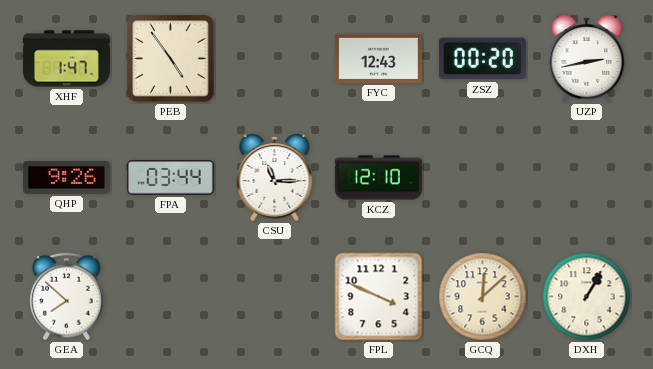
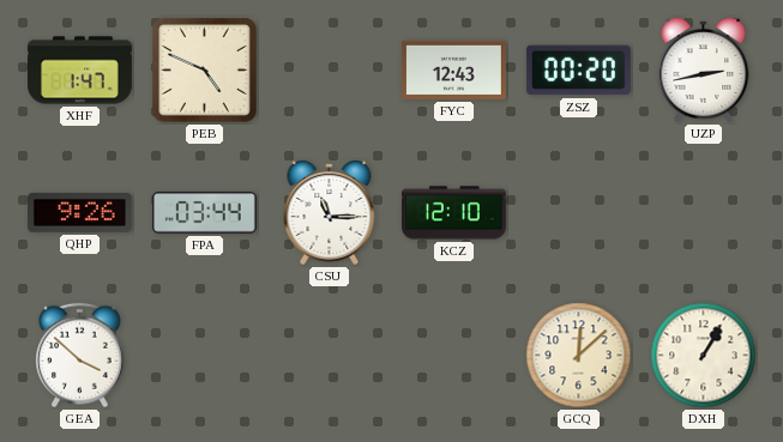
PEB: 4:54 -> 4:49 (205, 71)
GEA: 7:52 -> 3:52 (80, 356)
FPL: 3:49 -> none (379, 297)
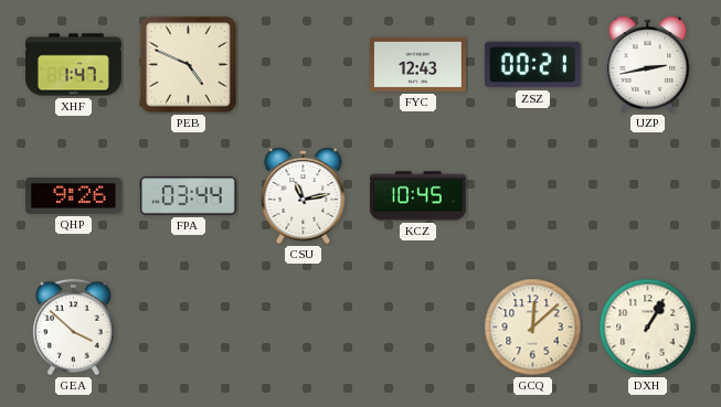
ZSZ: 00:20 -> 00:21 (532, 65)
CSU: 11:15 -> 11:13 (304, 195)
KCZ: 12:10 -> 10:45 (417, 196)
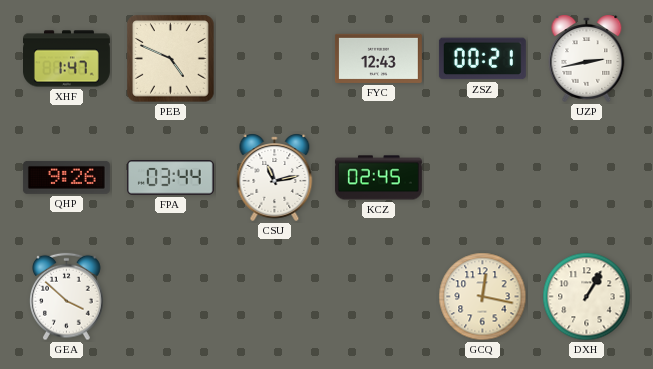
KCZ: 10:45 -> 02:45 (378, 178)
GCQ: 12:08 -> 12:17 (483, 297)
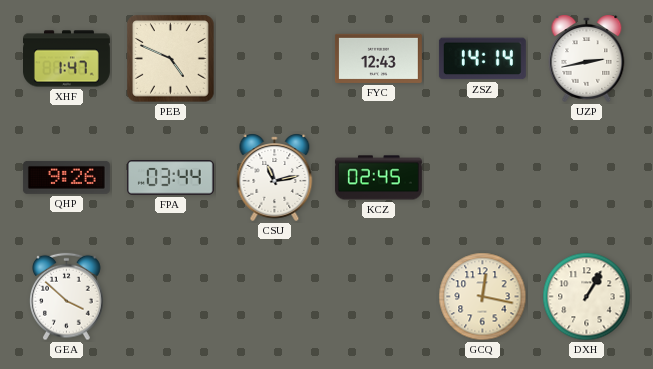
ZSZ: 00:21 -> 14:14 (482, 59)
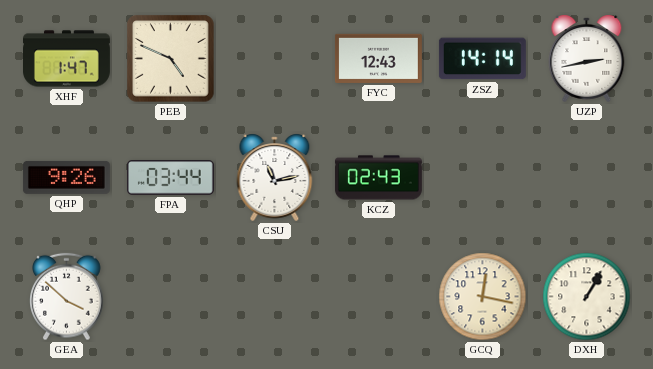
KCZ: 02:45 -> 02:43 (378, 178)
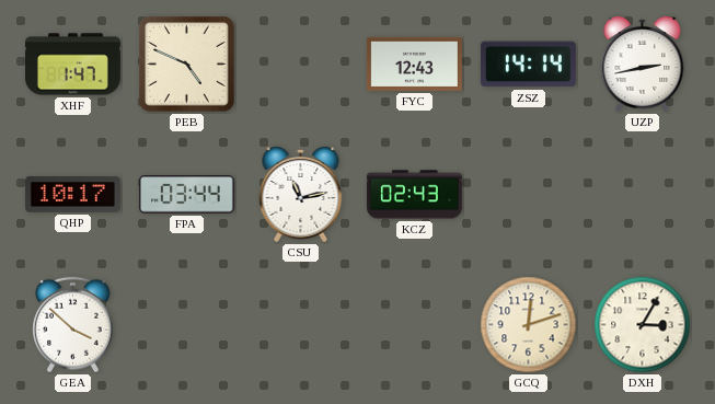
QHP: 9:26 -> 10:17 (72, 194)
GCQ: 12:17 -> 12:12 (529, 325)
DXH: 1:05 -> 3:05 (643, 325)
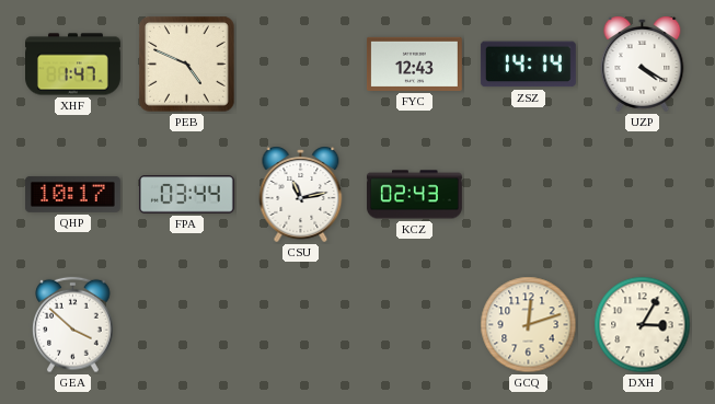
UZP: 2:43 -> 4:20 (643, 64)
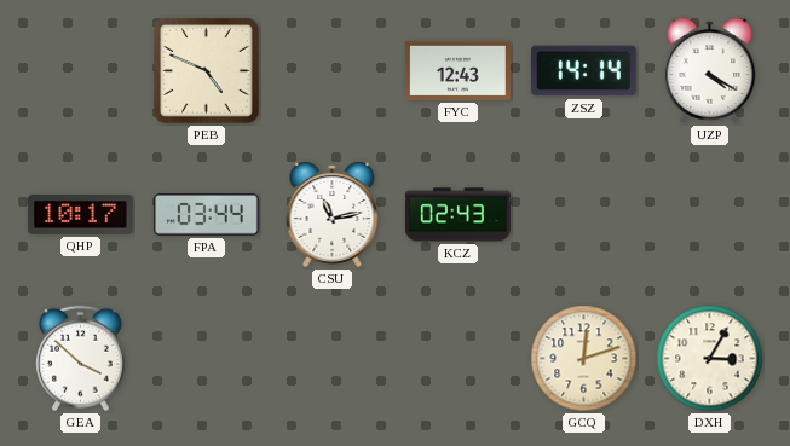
XHF: 1:47 -> none (73, 65)
